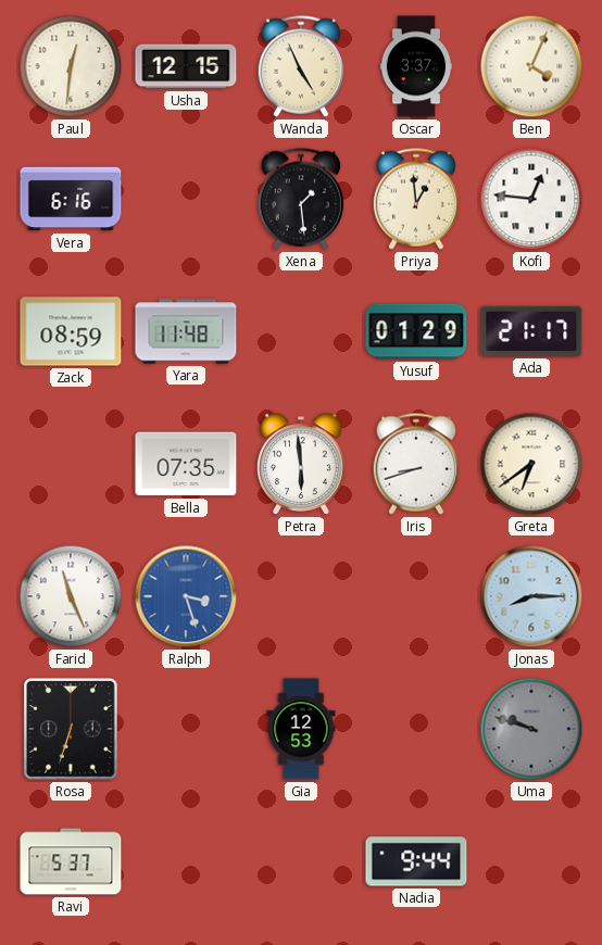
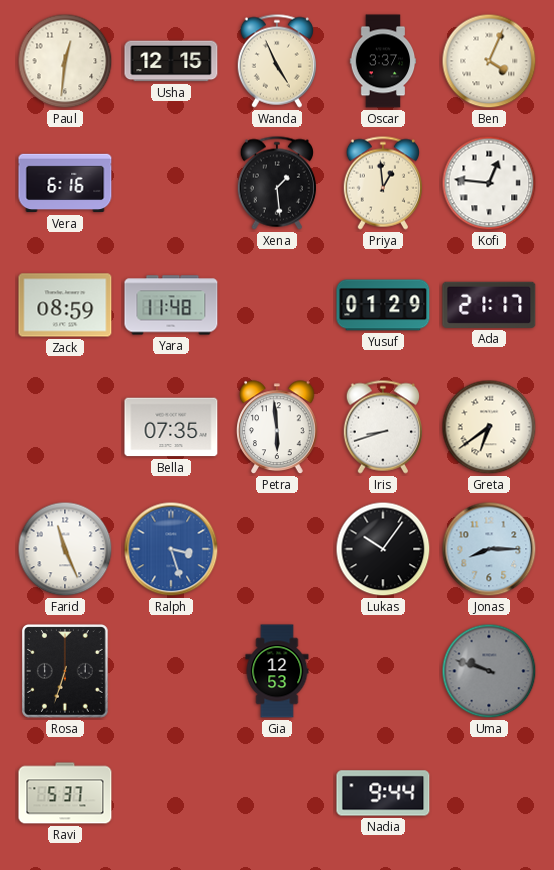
Lukas: none -> 10:06 (383, 549)
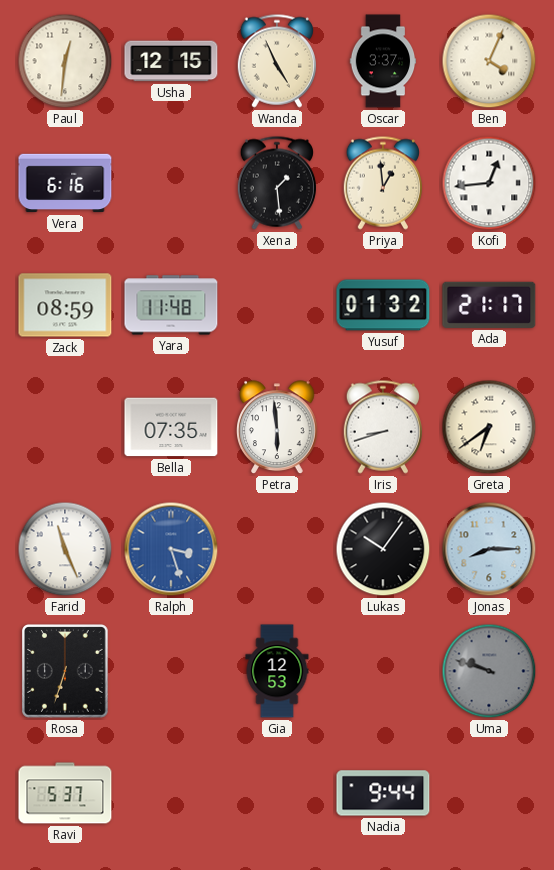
Kofi: 12:46 -> 12:44 (489, 183)
Yusuf: 01:29 -> 01:32 (383, 305)
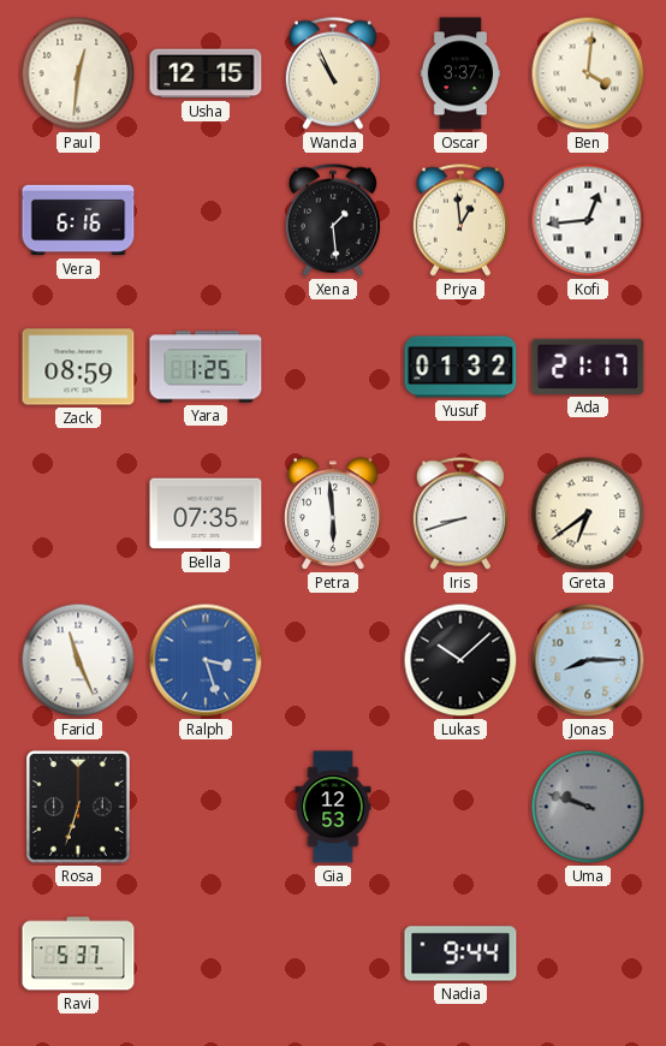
Wanda: 4:56 -> 10:56 (333, 73)
Ben: 4:04 -> 4:01 (588, 73)
Yara: 11:48 -> 1:25 (206, 367)
Lukas: 10:06 -> 10:08 (460, 660)
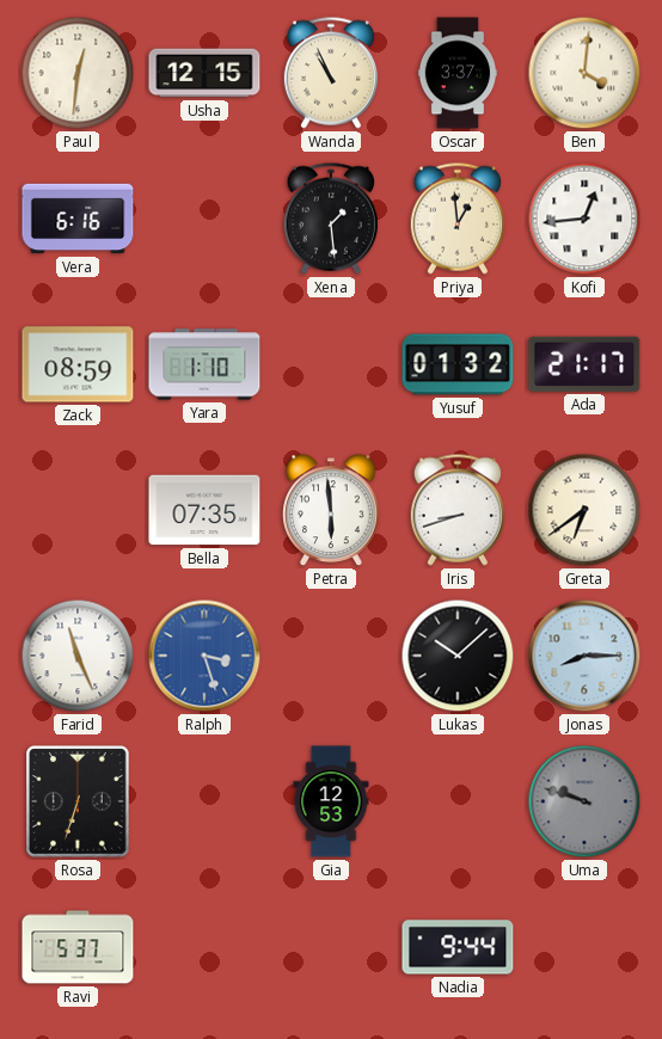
Yara: 1:25 -> 1:10 (204, 364)
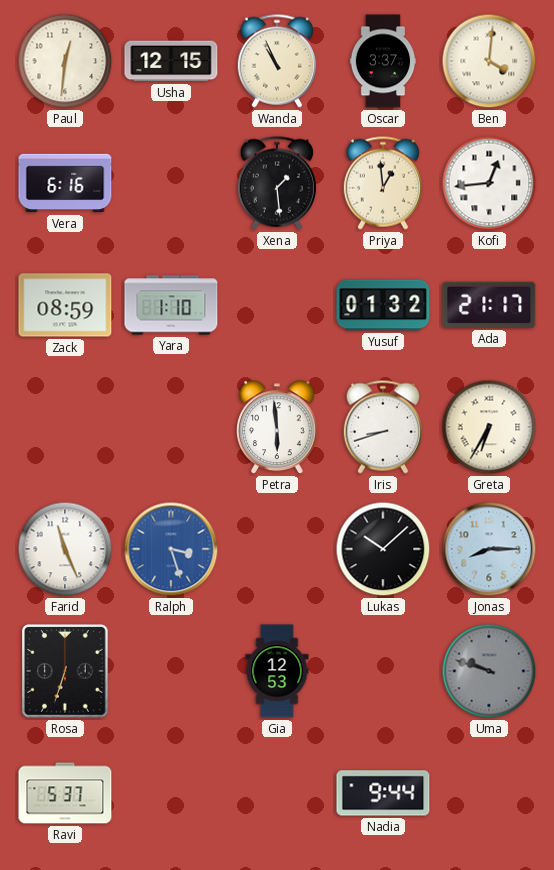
Bella: 07:35 -> none (204, 510)
Greta: 6:39 -> 6:35 (489, 427)
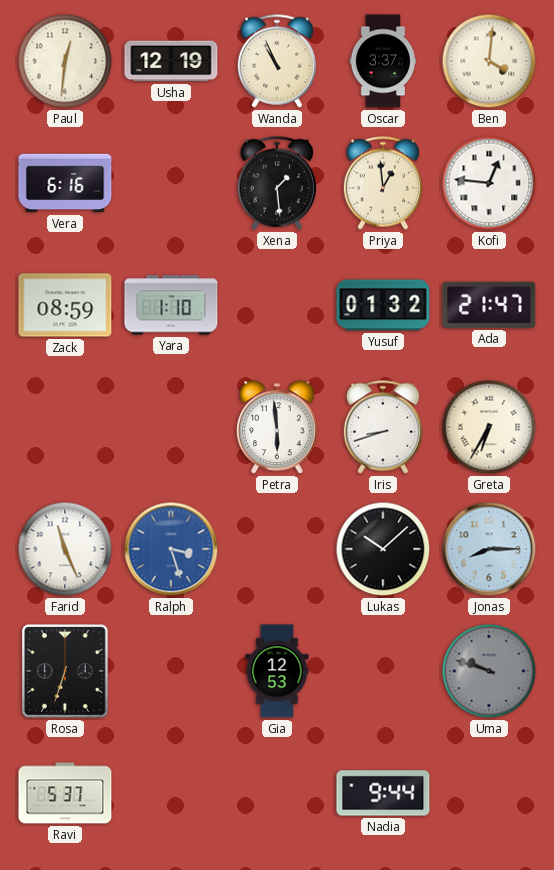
Usha: 12:15 -> 12:19 (171, 61)
Kofi: 12:44 -> 12:46 (489, 183)
Ada: 21:17 -> 21:47 (489, 305)
